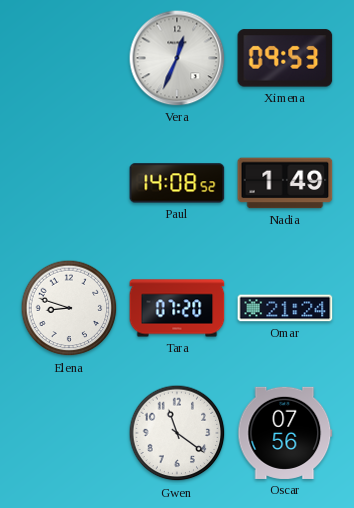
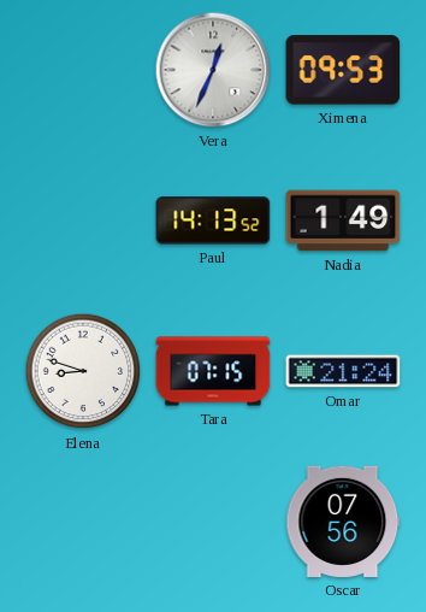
Paul: 14:08 -> 14:13 (213, 220)
Tara: 07:20 -> 07:15 (213, 371)
Gwen: 11:21 -> none (177, 433)
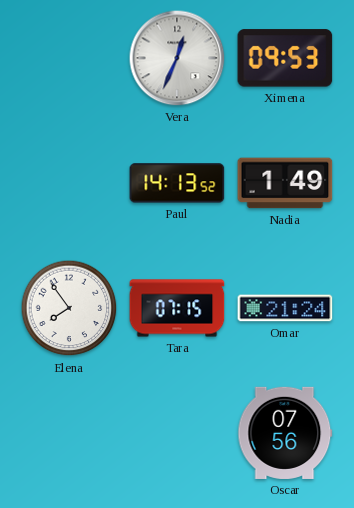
Elena: 8:48 -> 7:54 (69, 308)
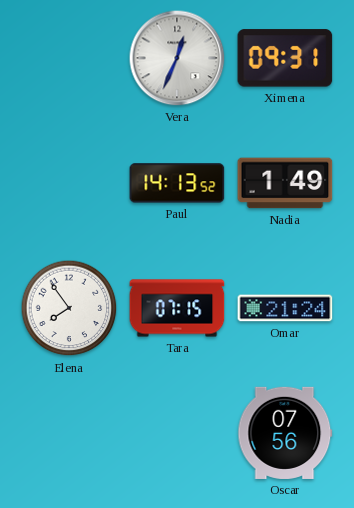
Ximena: 09:53 -> 09:31 (285, 58)
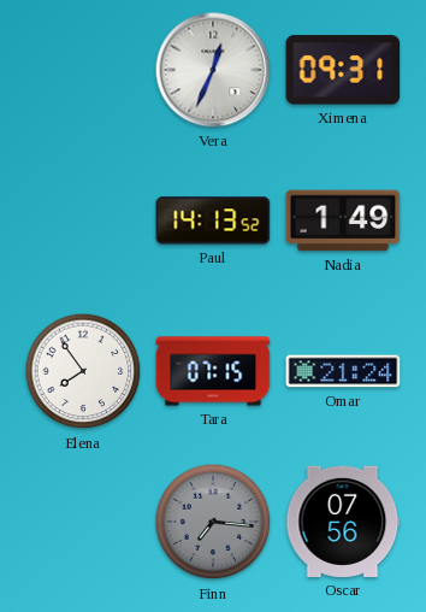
Finn: none -> 7:16 (213, 522)
